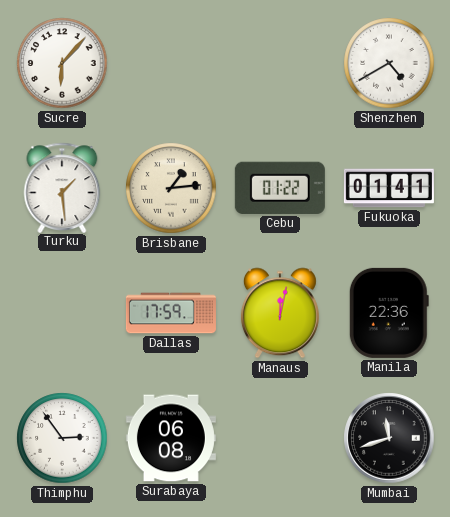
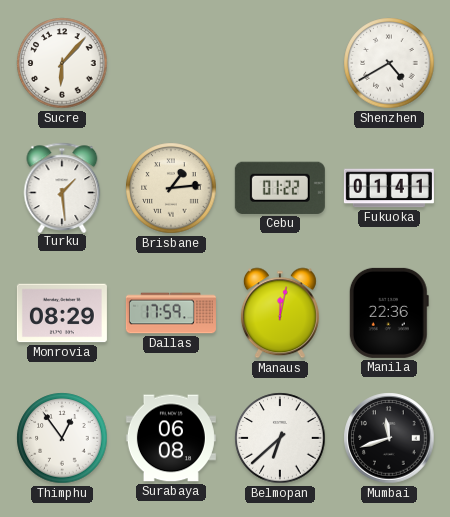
Monrovia: none -> 08:29 (62, 313)
Thimphu: 2:54 -> 12:54 (62, 438)
Belmopan: none -> 6:38 (280, 438)
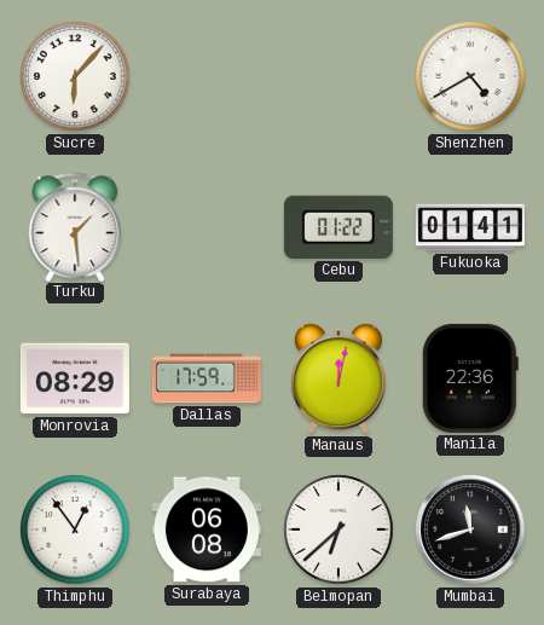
Brisbane: 1:14 -> none (171, 188)
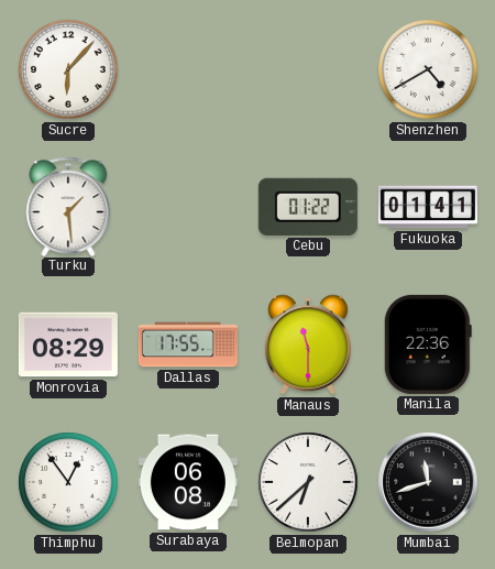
Dallas: 17:59 -> 17:55 (188, 344)
Manaus: 12:02 -> 11:30 (308, 344)
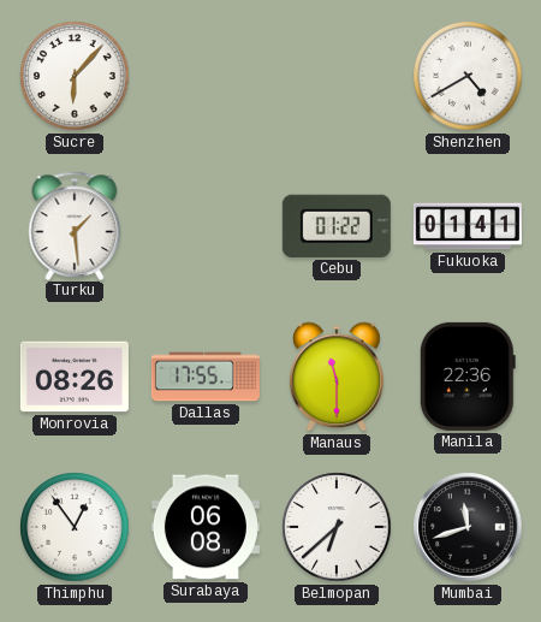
Monrovia: 08:29 -> 08:26 (75, 377)
